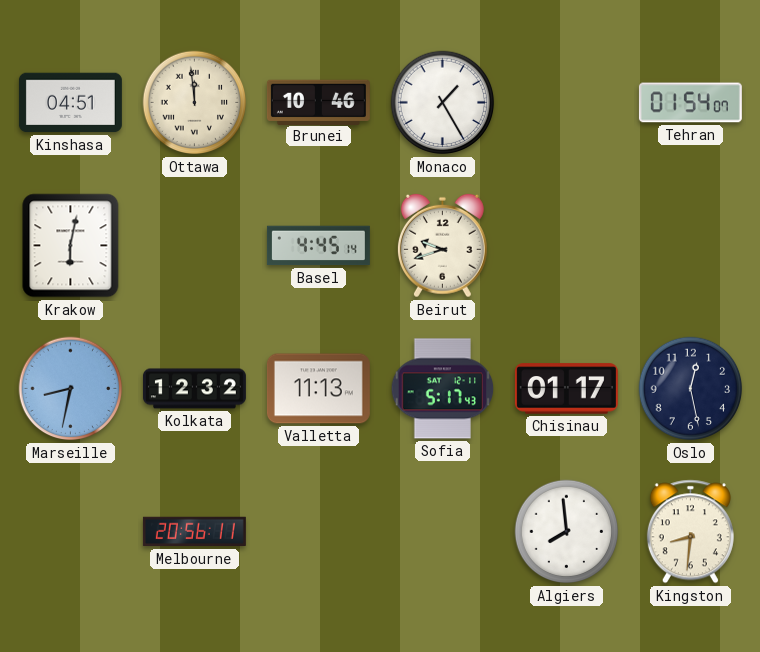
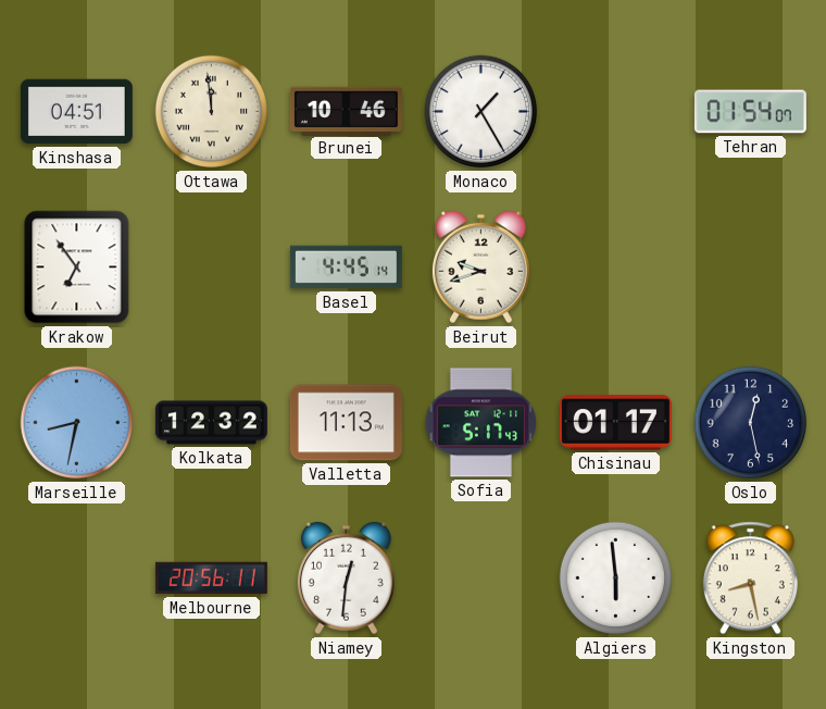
Krakow: 6:02 -> 6:54 (77, 268)
Niamey: none -> 12:31 (346, 579)
Algiers: 7:59 -> 5:59 (616, 579)
Kingston: 8:31 -> 8:28 (750, 579)
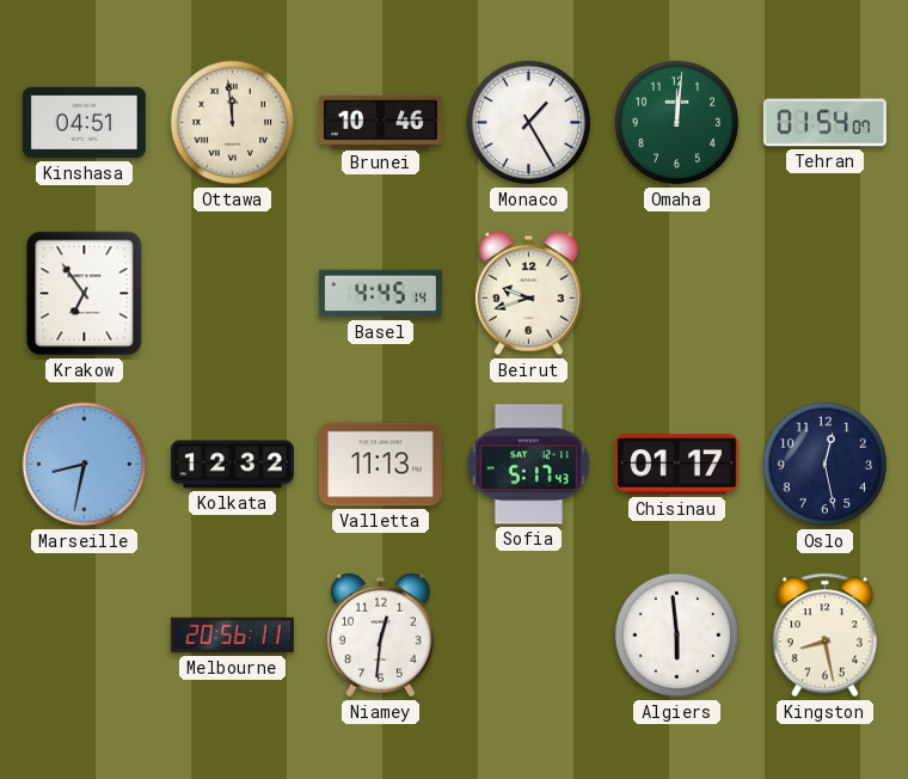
Omaha: none -> 12:01 (677, 123)
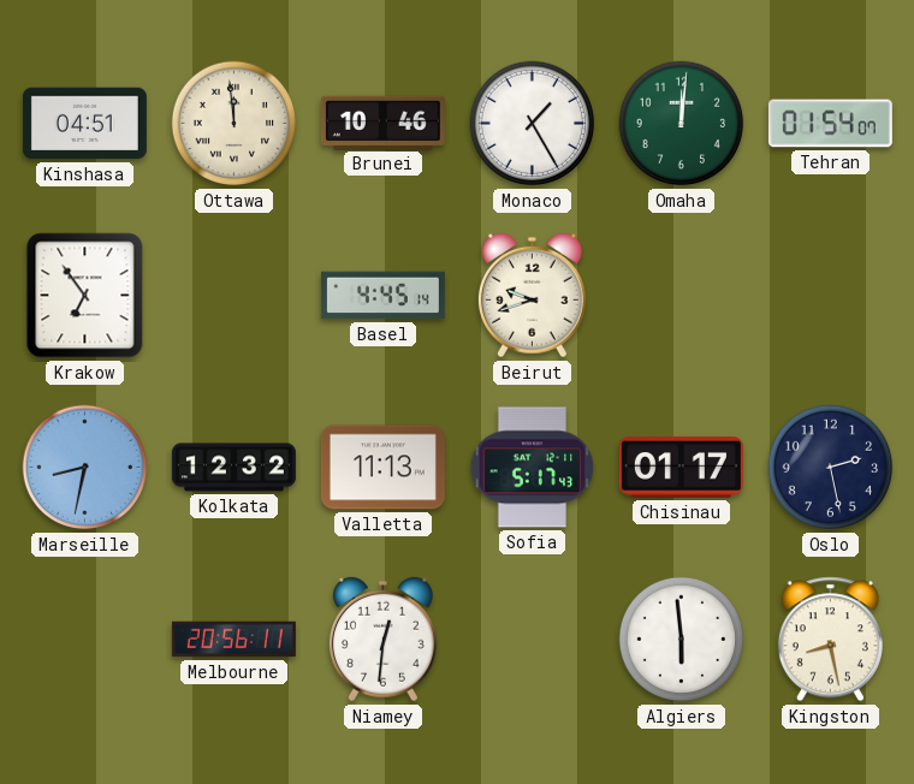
Oslo: 12:28 -> 2:28 (831, 468)
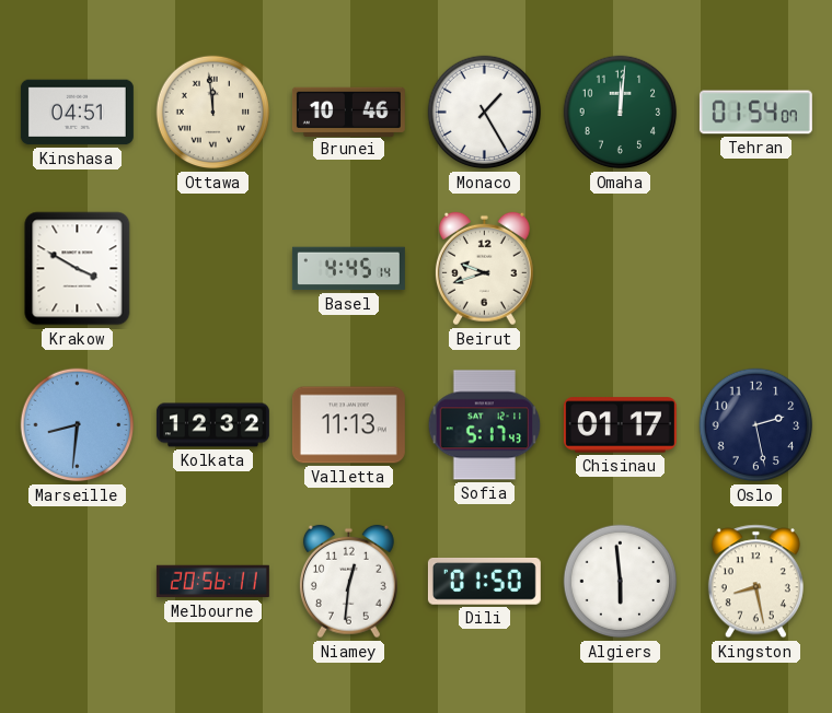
Krakow: 6:54 -> 3:50 (78, 269)
Marseille: 8:32 -> 8:31 (78, 425)
Dili: none -> 01:50 (484, 582)
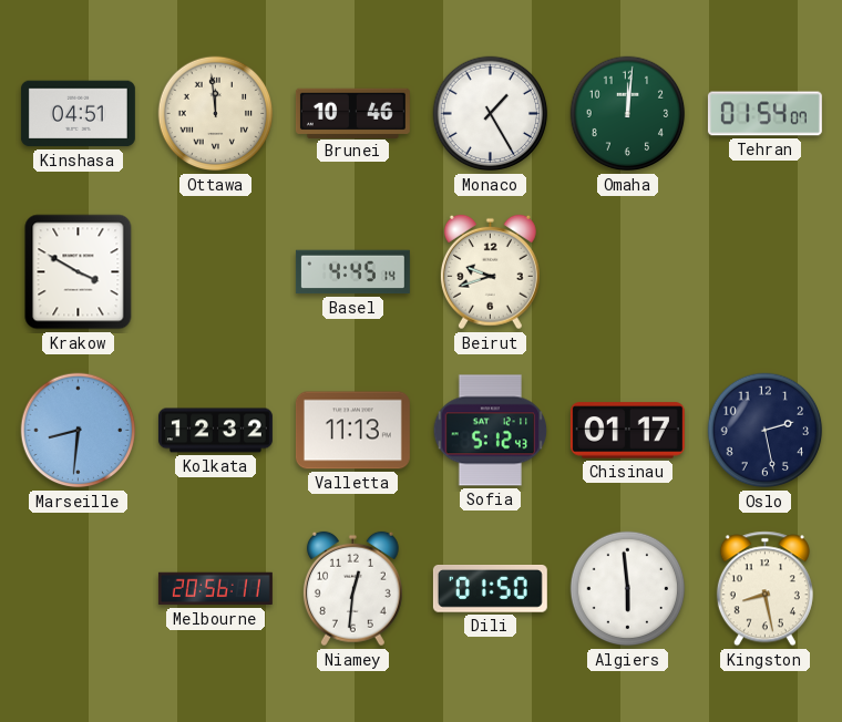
Sofia: 5:17 -> 5:12 (491, 431)
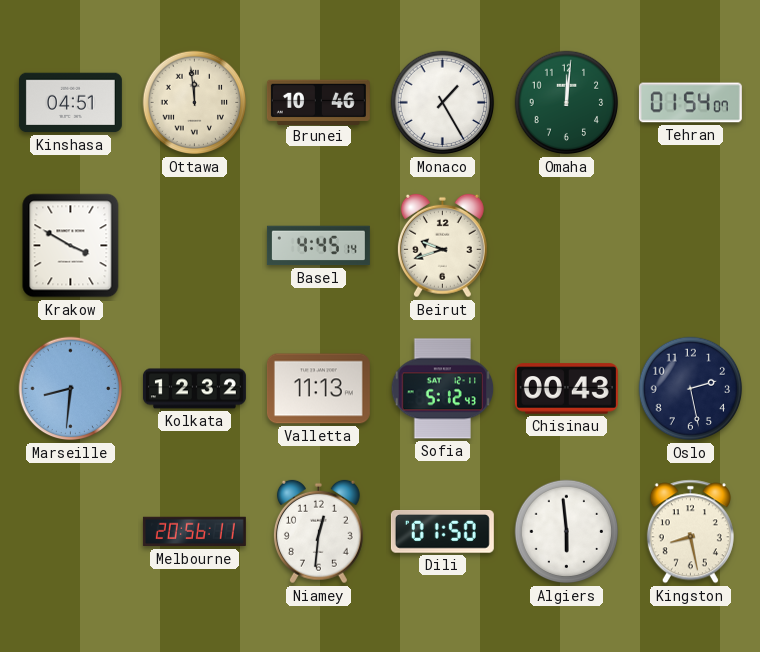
Chisinau: 01:17 -> 00:43 (566, 389)
